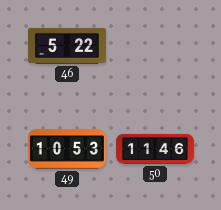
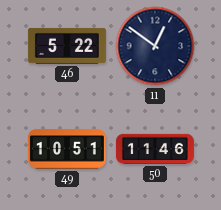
11: none -> 12:51 (155, 46)
49: 10:53 -> 10:51 (67, 149)
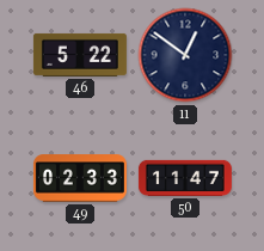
49: 10:51 -> 02:33 (80, 178)
50: 11:46 -> 11:47 (185, 178)
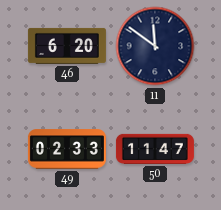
46: 5:22 -> 6:20 (67, 46)
11: 12:51 -> 11:51 (155, 46)
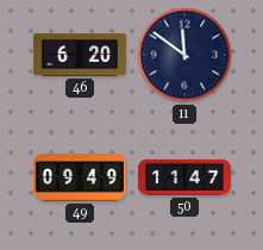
49: 02:33 -> 09:49 (80, 177)
